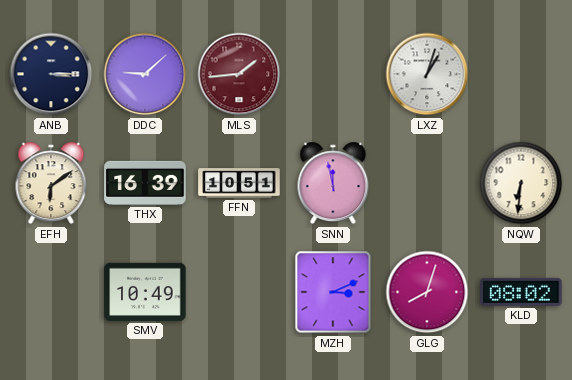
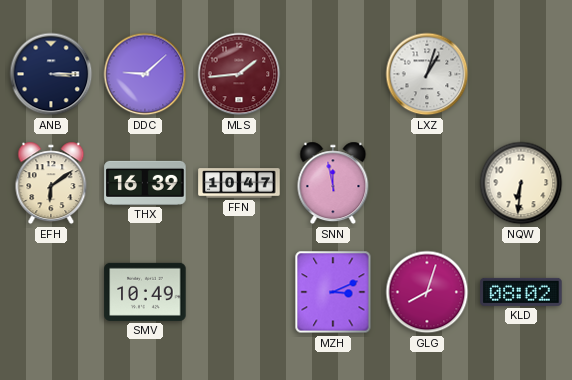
FFN: 10:51 -> 10:47 (239, 183)
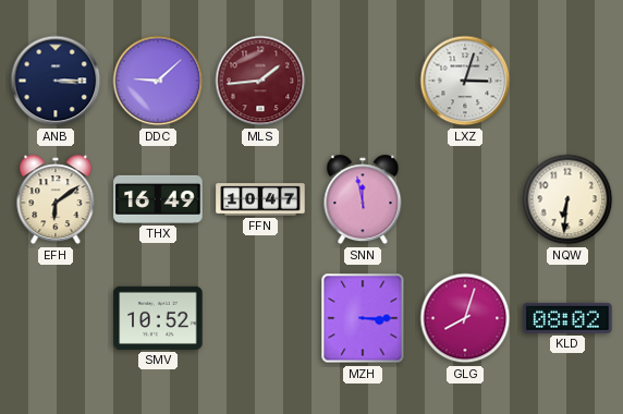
LXZ: 1:03 -> 3:03 (465, 81)
THX: 16:39 -> 16:49 (158, 199)
SMV: 10:49 -> 10:52 (158, 318)
MZH: 3:11 -> 3:15 (363, 318)
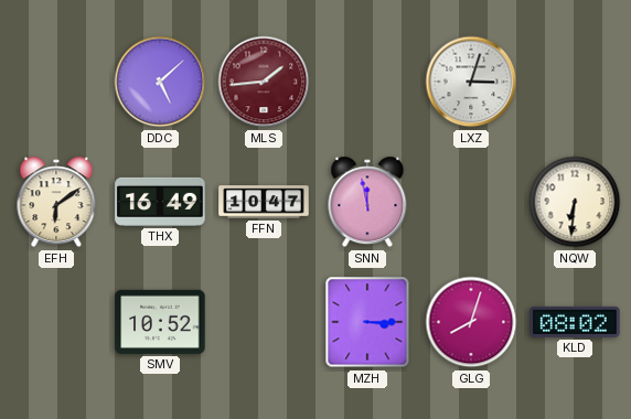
ANB: 3:15 -> none (56, 81)
DDC: 9:08 -> 5:08 (160, 82)
